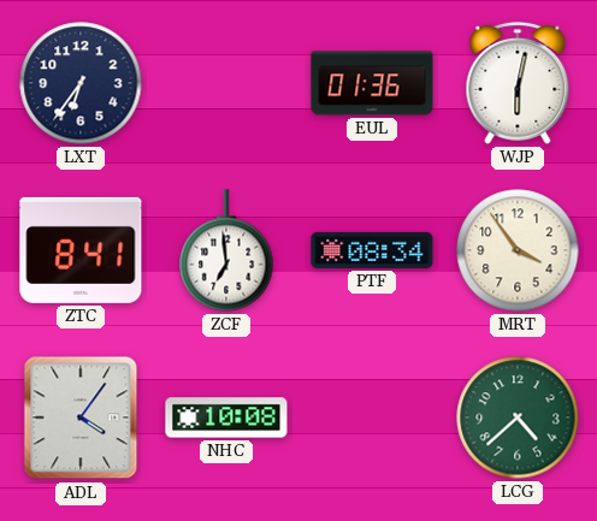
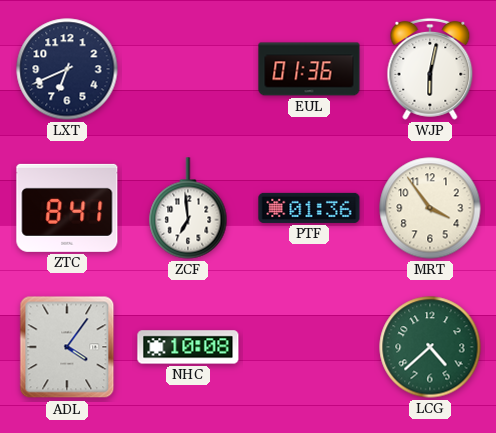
LXT: 6:36 -> 6:41 (67, 69)
PTF: 08:34 -> 01:36 (309, 208)
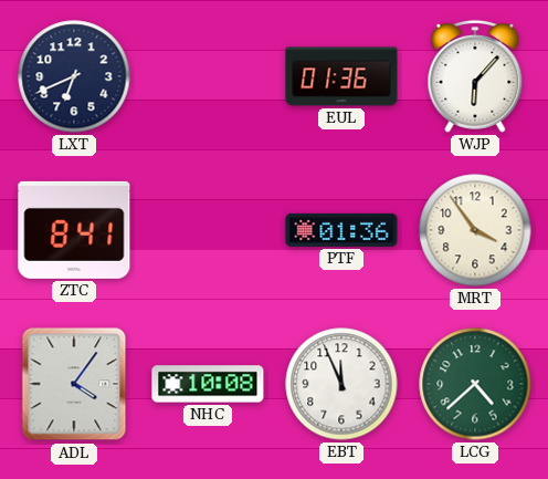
WJP: 6:02 -> 6:07 (475, 76)
ZCF: 6:59 -> none (188, 208)
EBT: none -> 11:56 (341, 384)
